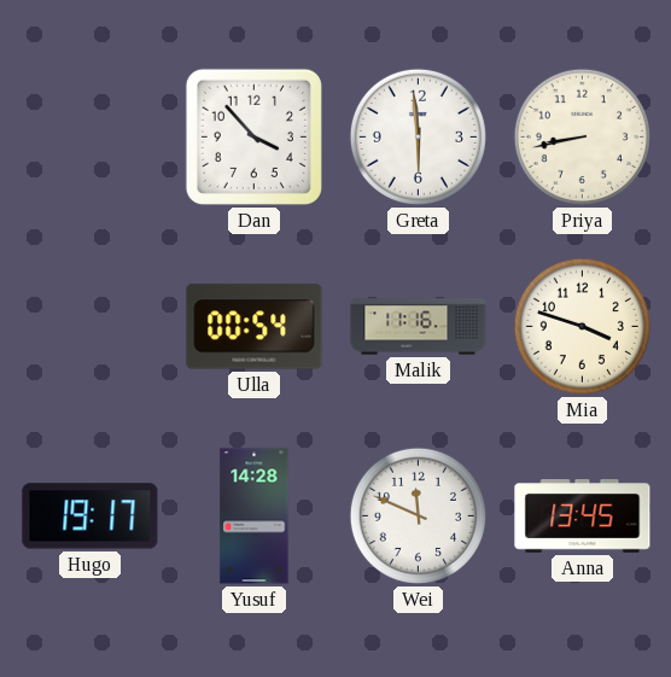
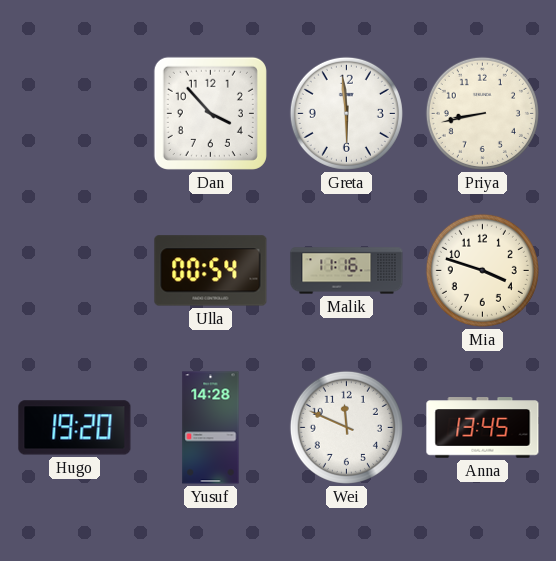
Hugo: 19:17 -> 19:20 (75, 428)
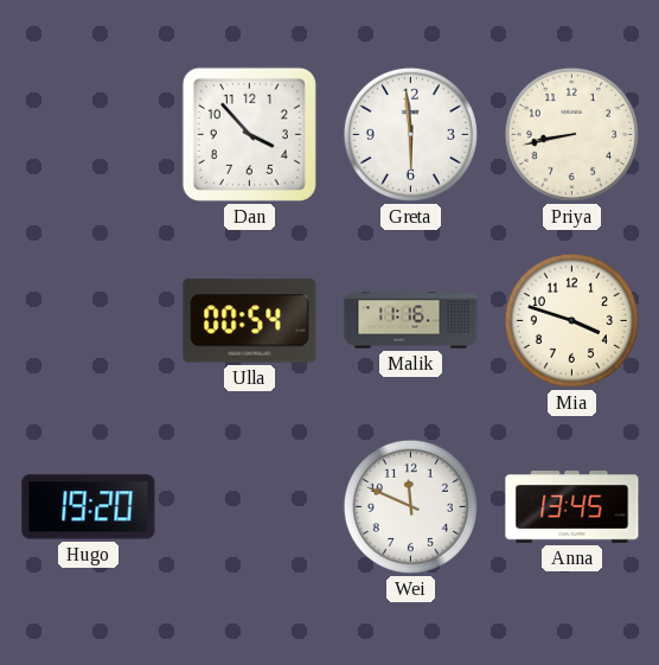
Yusuf: 14:28 -> none (211, 428)
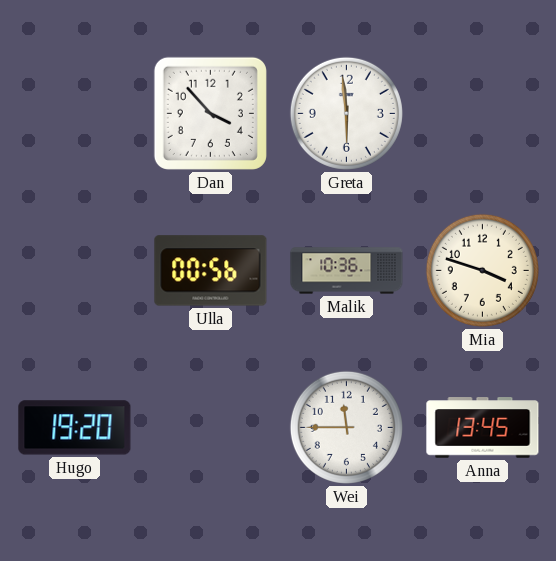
Priya: 8:43 -> none (571, 134)
Ulla: 00:54 -> 00:56 (211, 271)
Malik: 11:16 -> 10:36 (347, 271)
Wei: 11:49 -> 11:45 (346, 427)
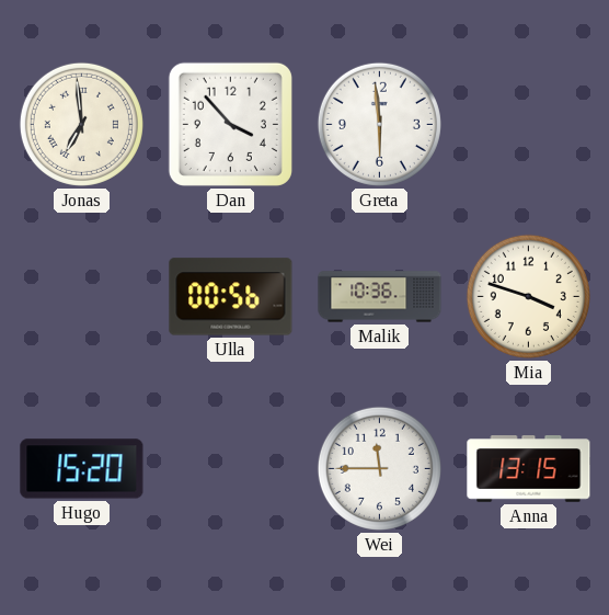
Jonas: none -> 6:59 (81, 124)
Hugo: 19:20 -> 15:20 (82, 469)
Anna: 13:45 -> 13:15 (529, 469)
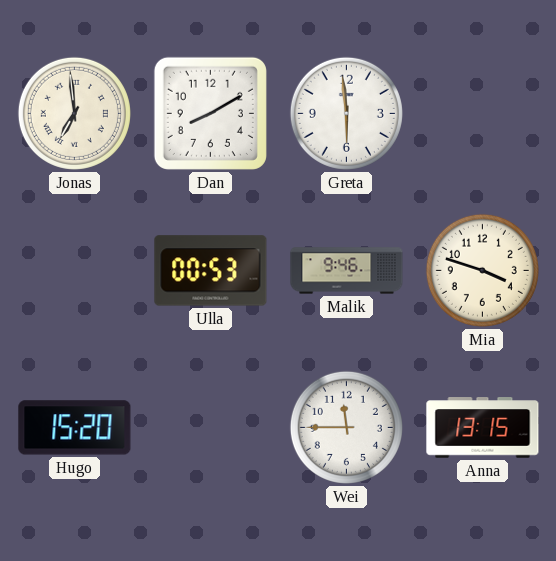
Dan: 3:53 -> 8:10 (210, 113)
Ulla: 00:56 -> 00:53 (211, 271)
Malik: 10:36 -> 9:46 (347, 271)
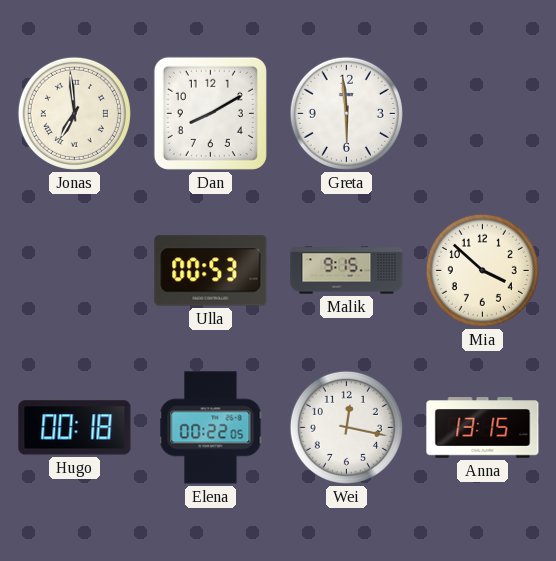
Malik: 9:46 -> 9:15 (347, 271)
Mia: 3:48 -> 3:52 (482, 270)
Hugo: 15:20 -> 00:18 (75, 428)
Elena: none -> 00:22 (211, 428)
Wei: 11:45 -> 12:17 (346, 427)
